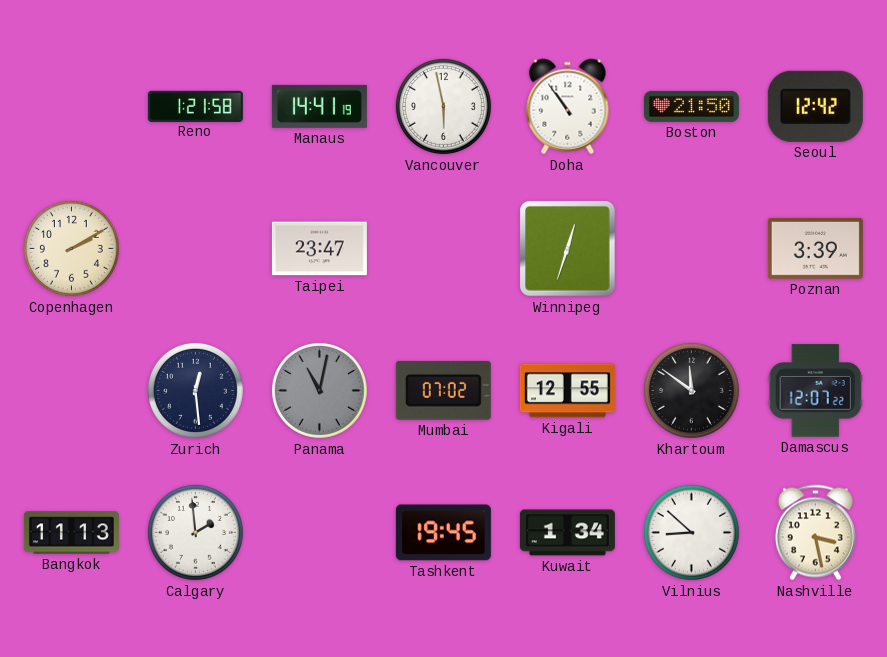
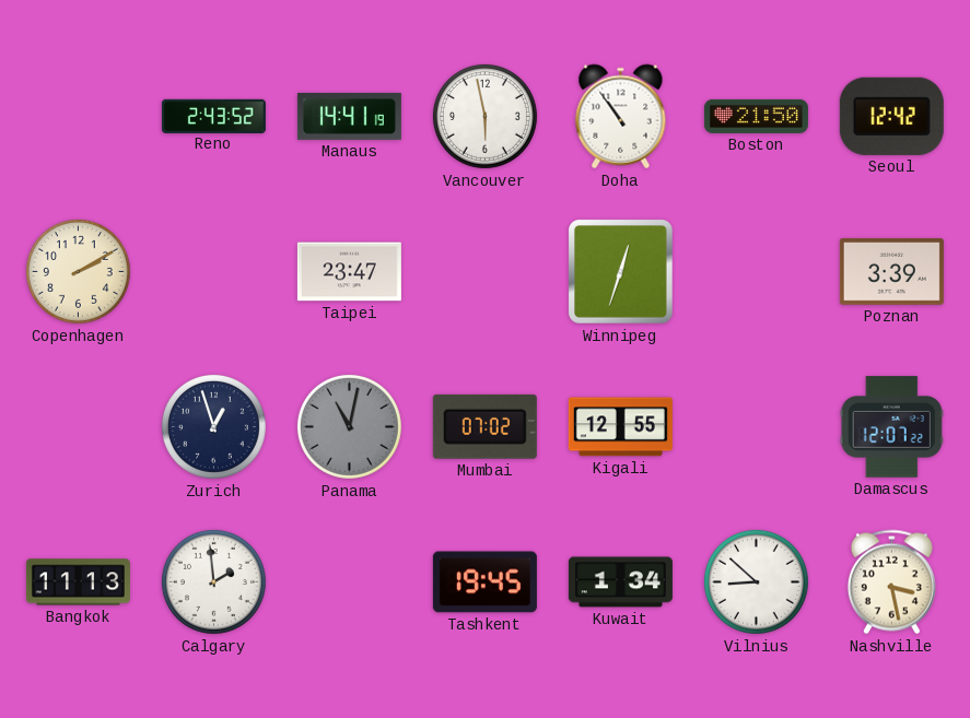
Reno: 1:21 -> 2:43 (213, 116)
Zurich: 12:29 -> 12:57 (213, 426)
Khartoum: 11:51 -> none (691, 390)
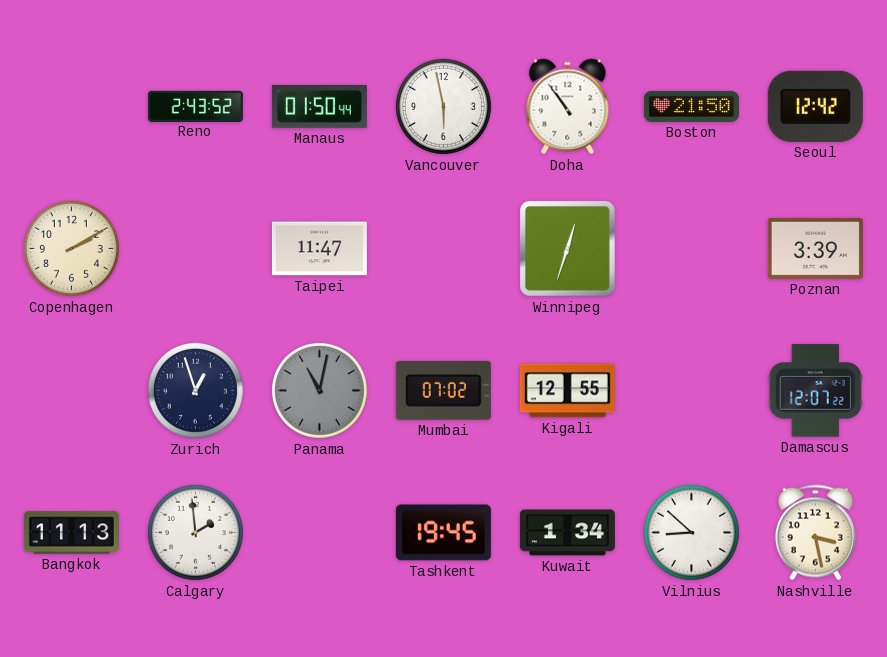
Manaus: 14:41 -> 01:50 (319, 106)
Taipei: 23:47 -> 11:47 (319, 249)
